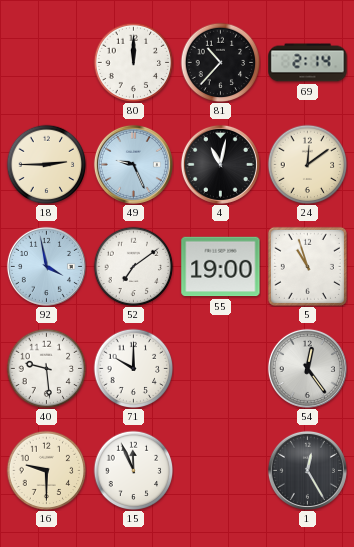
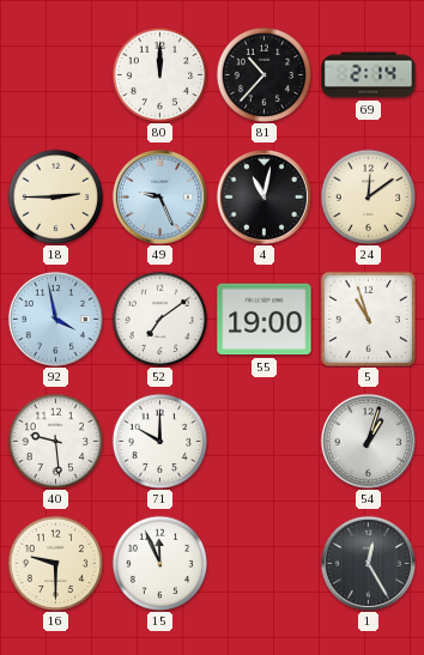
54: 12:24 -> 1:03 (368, 441)
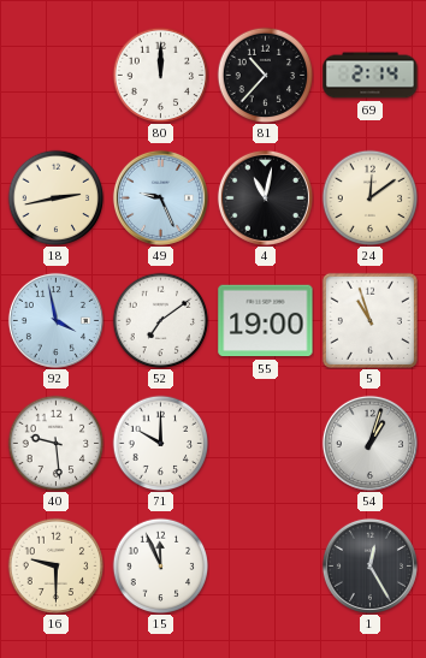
18: 2:45 -> 2:43 (55, 197)
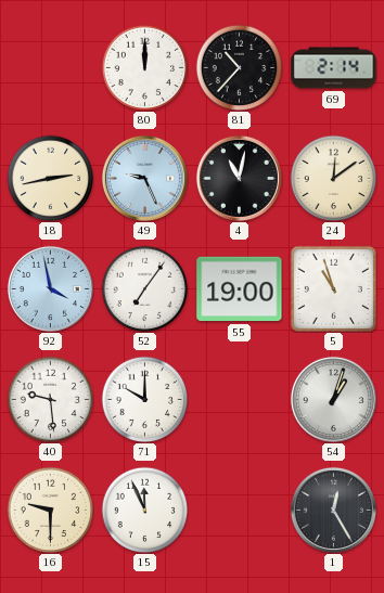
52: 7:09 -> 7:06 (144, 288)
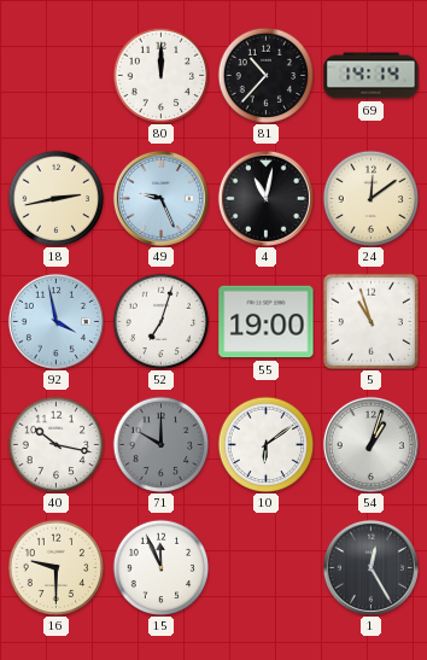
69: 2:14 -> 14:14 (372, 76)
52: 7:06 -> 7:03 (160, 321)
40: 9:29 -> 10:17 (55, 444)
71 dial: white -> grey (160, 444)
10: none -> 6:09 (265, 444)
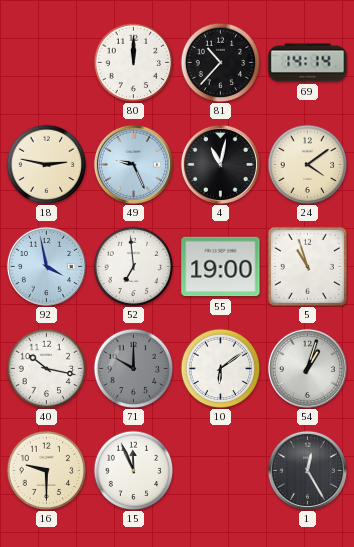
18: 2:43 -> 2:47 (46, 164)
24: 12:09 -> 4:09 (307, 164)
52: 7:03 -> 6:59 (133, 266)
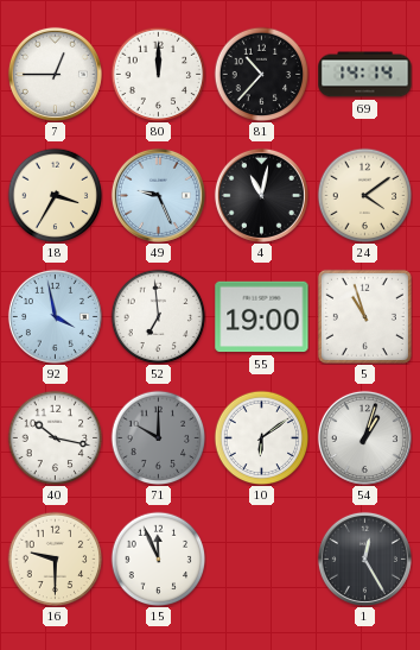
7: none -> 12:45 (55, 74)
18: 2:47 -> 3:35 (55, 195)
